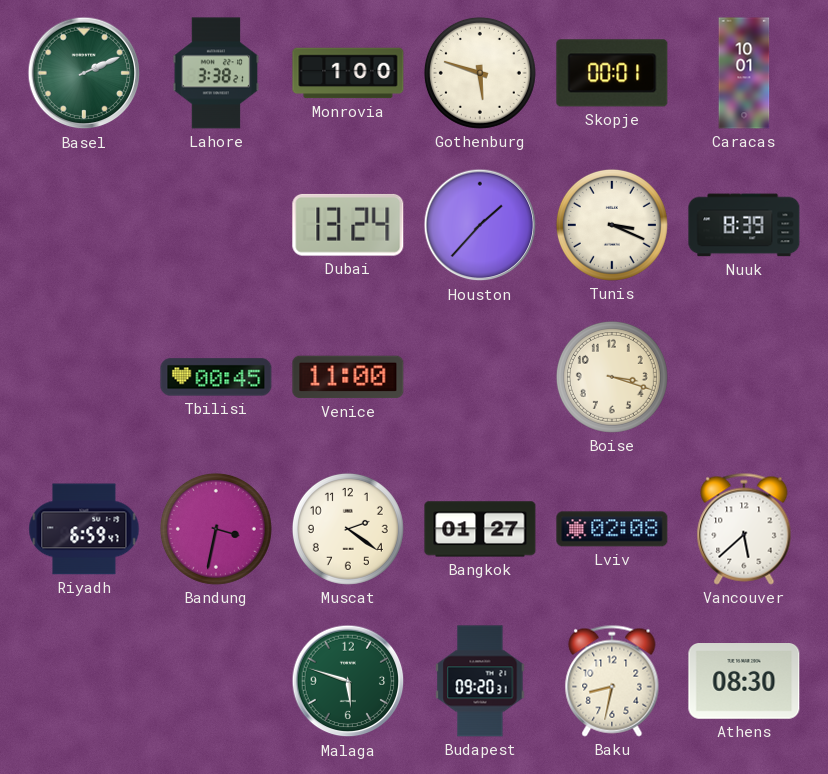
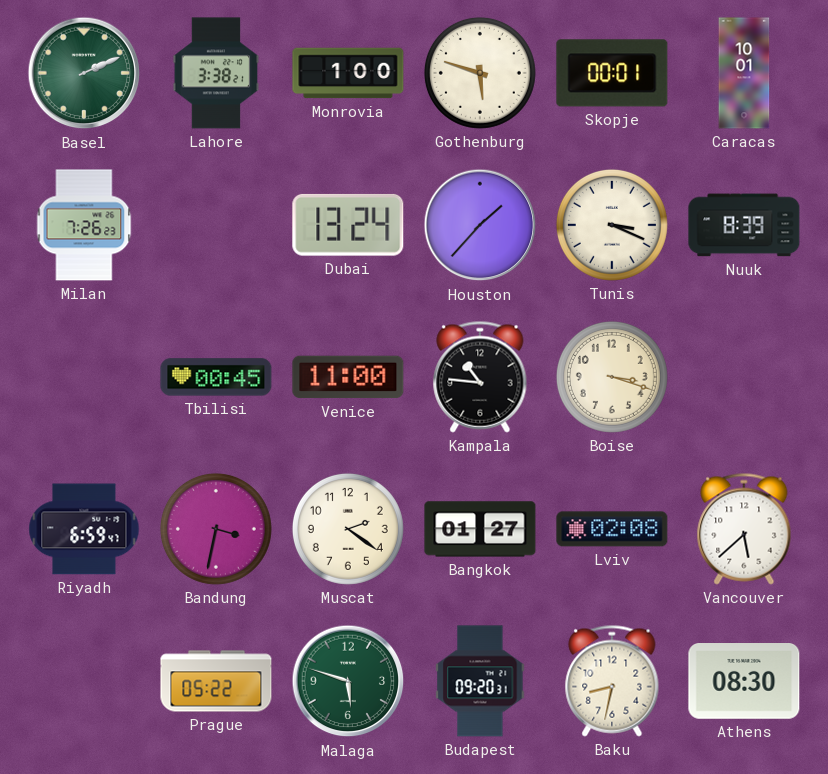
Milan: none -> 7:26 (84, 225)
Kampala: none -> 10:46 (480, 377)
Prague: none -> 05:22 (216, 681)
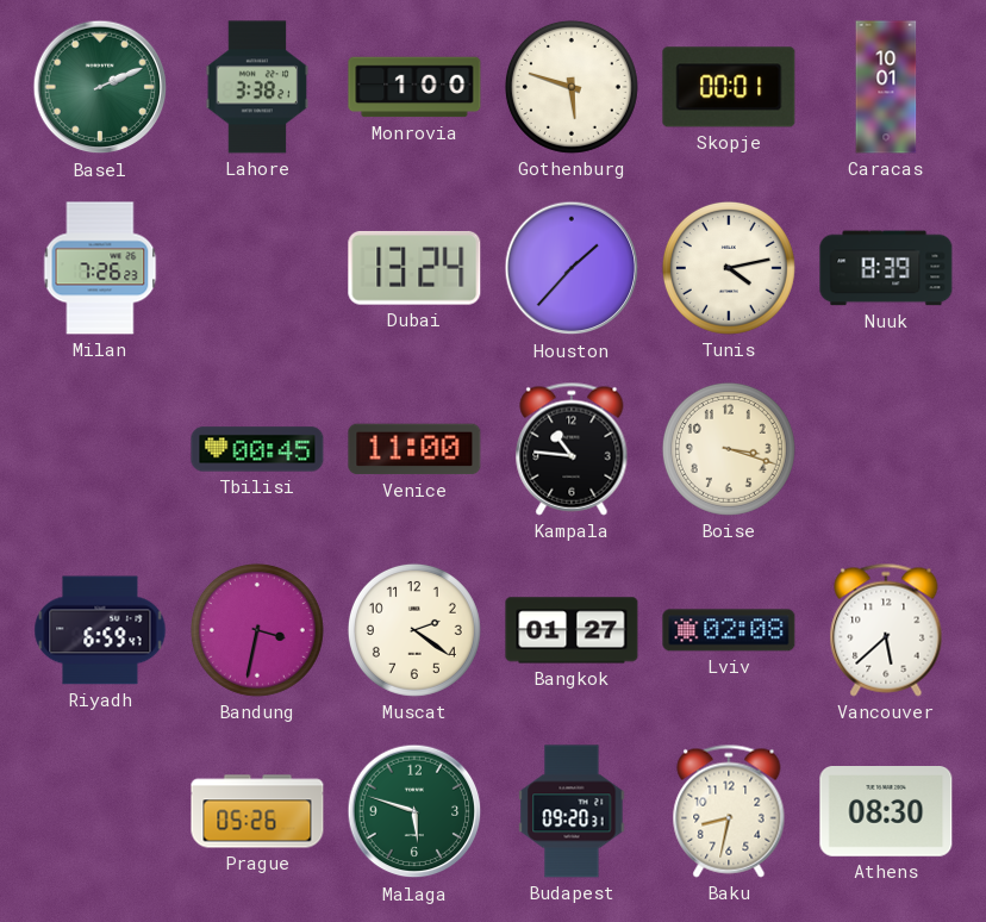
Tunis: 3:19 -> 4:13 (729, 268)
Prague: 05:22 -> 05:26 (257, 811)
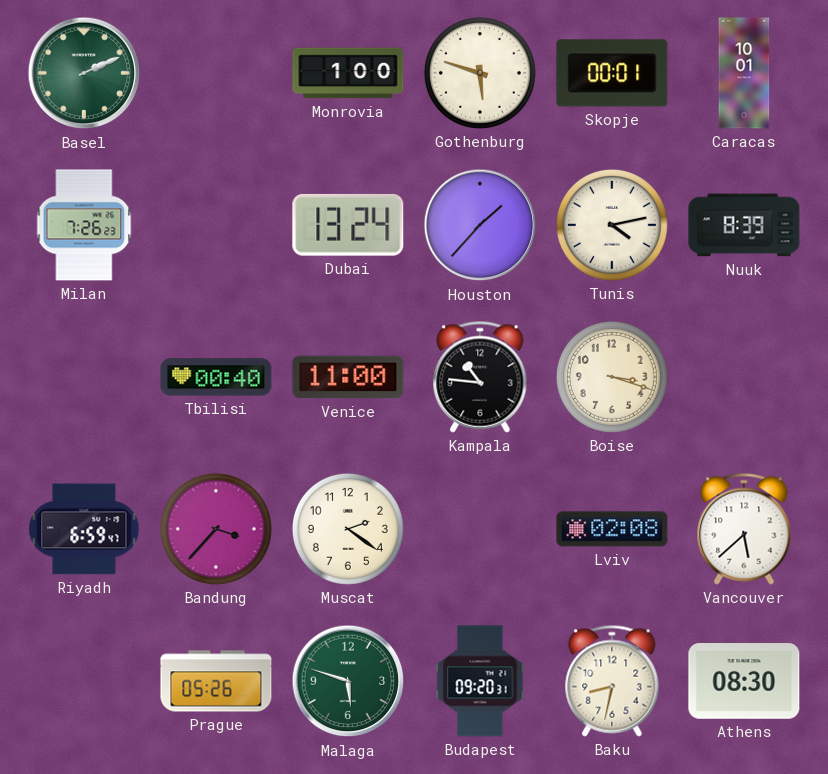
Lahore: 3:38 -> none (257, 87)
Tbilisi: 00:45 -> 00:40 (216, 377)
Bandung: 3:32 -> 3:37 (216, 529)
Bangkok: 01:27 -> none (572, 630)
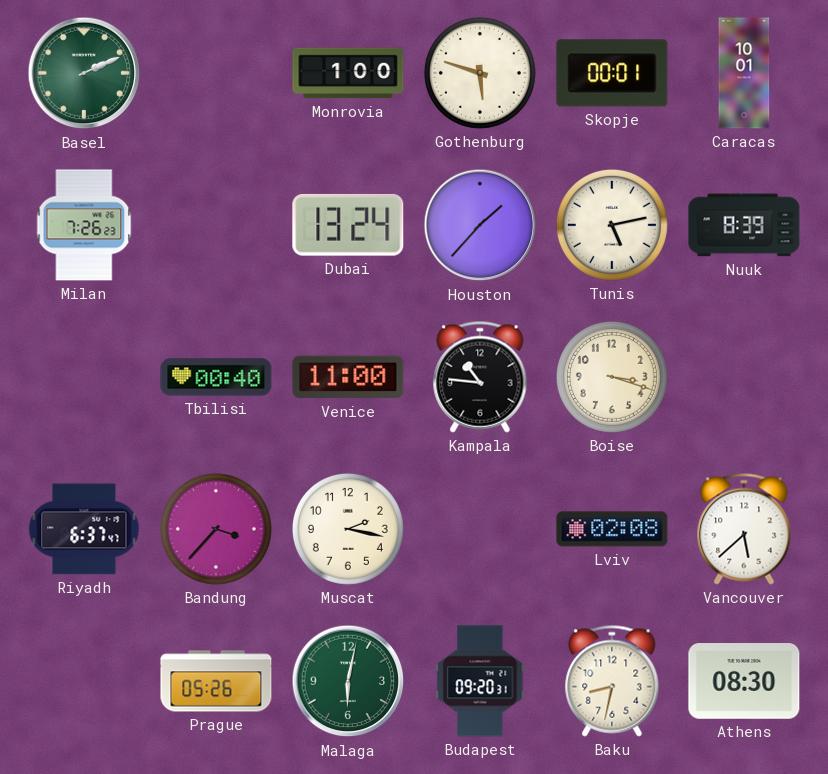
Tunis: 4:13 -> 5:13 (612, 225)
Riyadh: 6:59 -> 6:37 (84, 529)
Muscat: 2:21 -> 2:17 (348, 529)
Malaga: 5:48 -> 6:02 (348, 681)
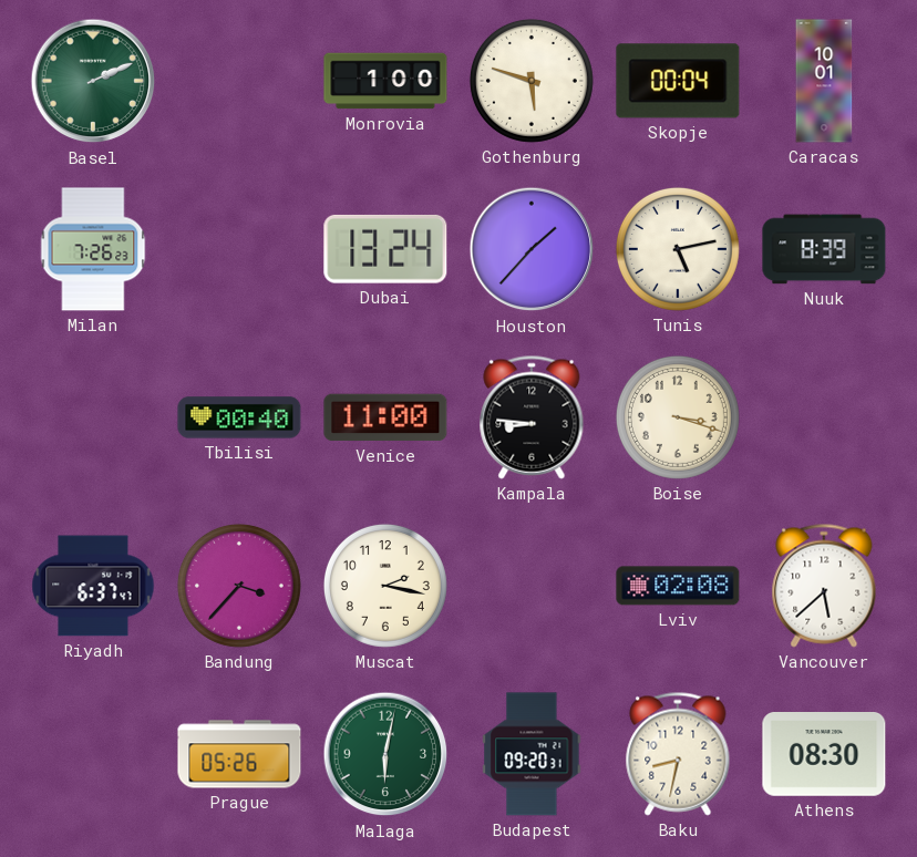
Skopje: 00:01 -> 00:04 (678, 81)
Kampala: 10:46 -> 8:46 (532, 417)
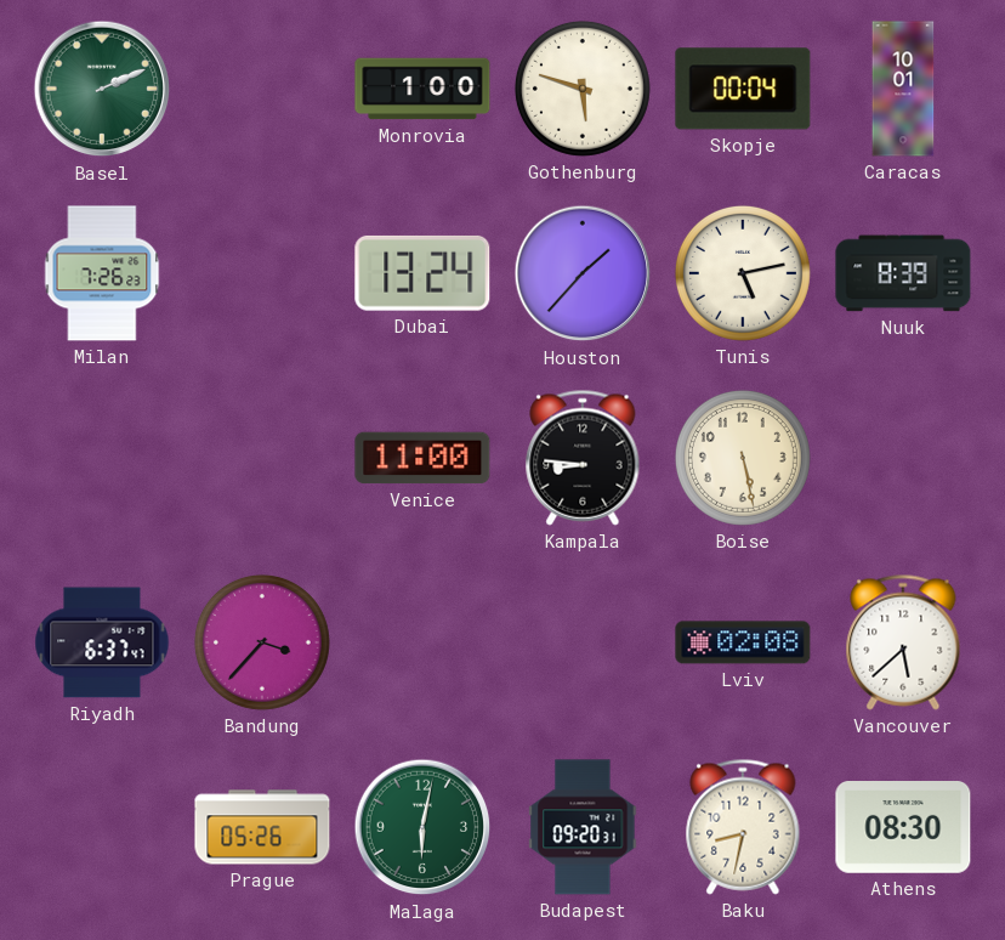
Tbilisi: 00:40 -> none (239, 417)
Boise: 3:18 -> 5:28 (743, 458)
Muscat: 2:17 -> none (385, 586)
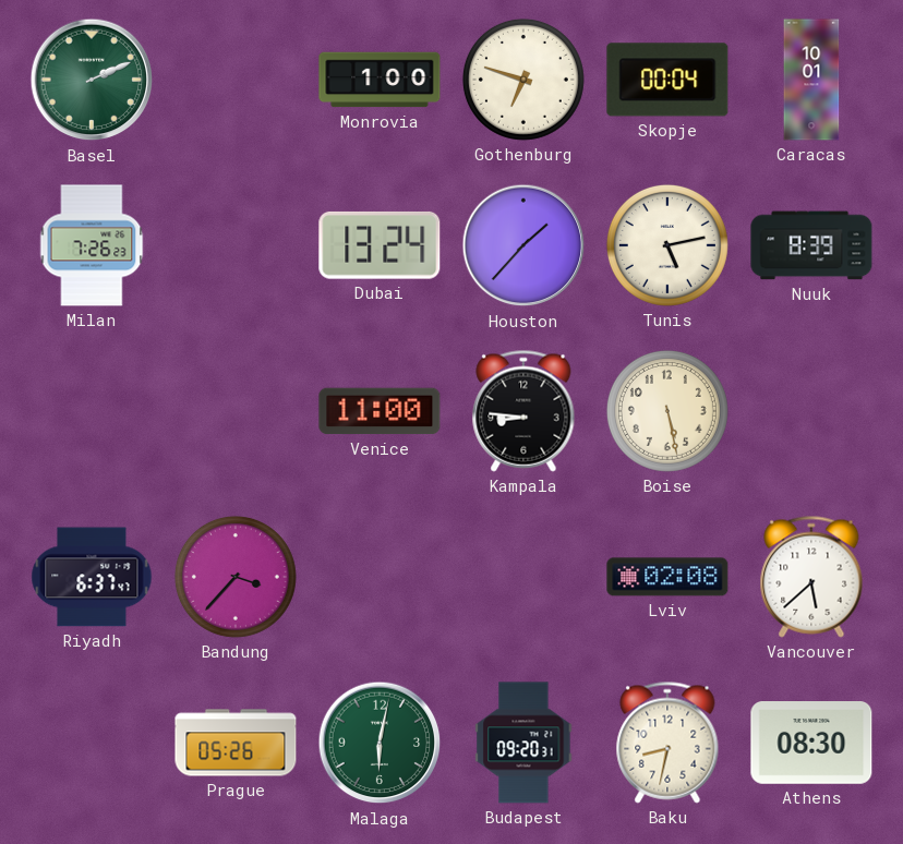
Gothenburg: 5:48 -> 6:48 (523, 80)
